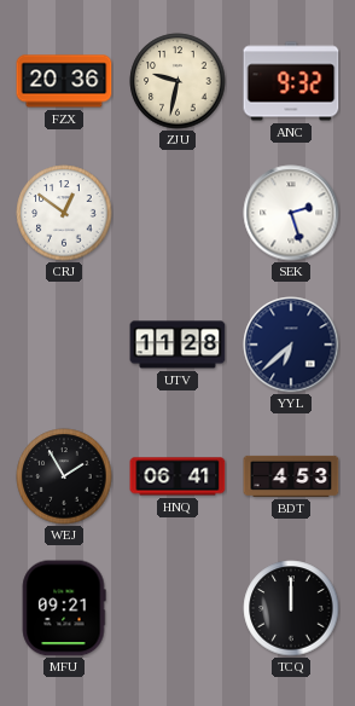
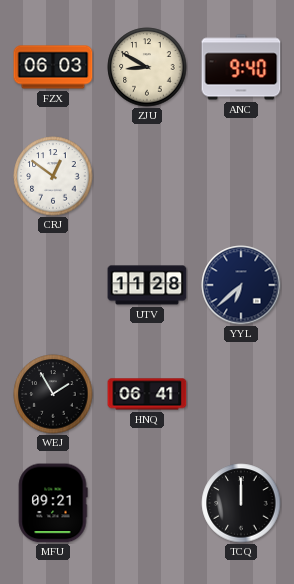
FZX: 20:36 -> 06:03 (53, 67)
ZJU: 9:32 -> 8:50 (147, 67)
ANC: 9:32 -> 9:40 (241, 67)
SEK: 2:27 -> none (291, 213)
BDT: 4:53 -> none (291, 476)
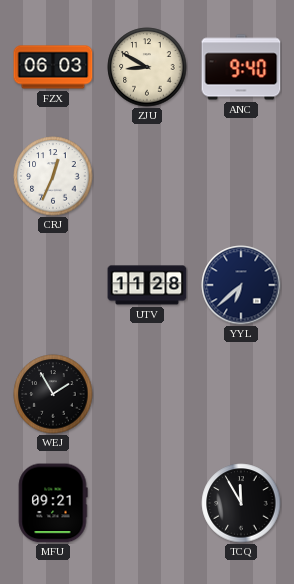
CRJ: 12:51 -> 12:34 (53, 176)
HNQ: 06:41 -> none (147, 394)
TCQ: 12:00 -> 11:55 (241, 503)
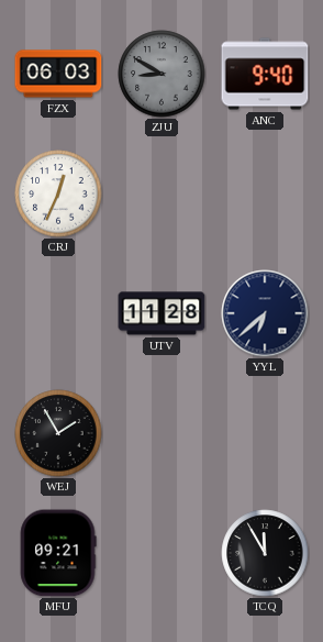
ZJU dial: cream -> grey (161, 74)
